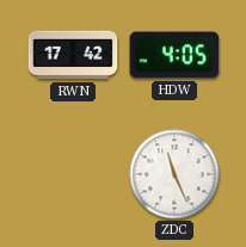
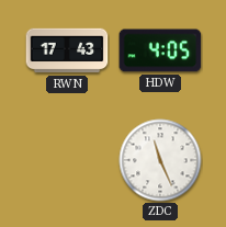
RWN: 17:42 -> 17:43 (67, 50)
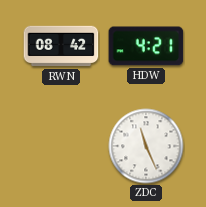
RWN: 17:43 -> 08:42 (61, 46)
HDW: 4:05 -> 4:21 (146, 46)
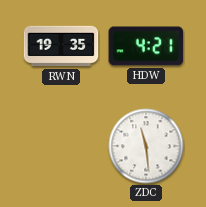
RWN: 08:42 -> 19:35 (61, 46)
ZDC: 11:26 -> 11:29 (146, 146)
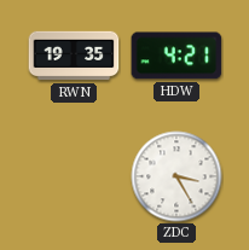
ZDC: 11:29 -> 3:25 (176, 176)
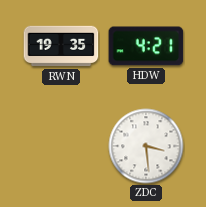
ZDC: 3:25 -> 3:29 (146, 146)
